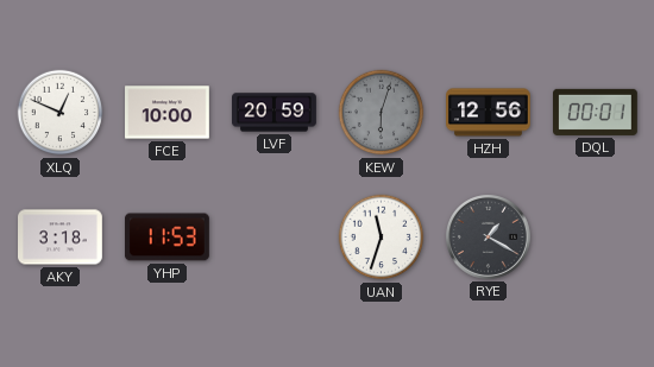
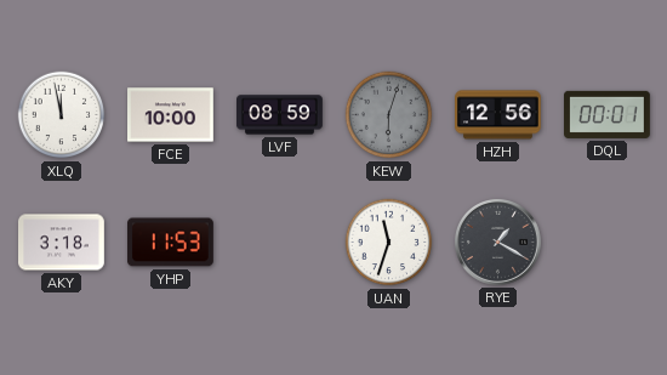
XLQ: 12:49 -> 11:58 (62, 115)
LVF: 20:59 -> 08:59 (280, 115)
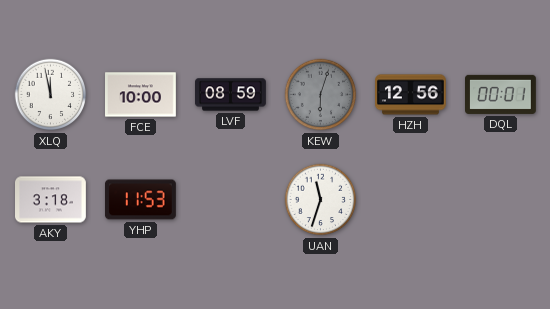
RYE: 1:20 -> none (498, 243)
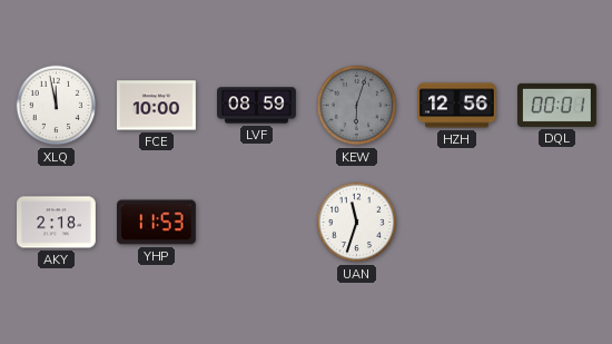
AKY: 3:18 -> 2:18 (57, 223)
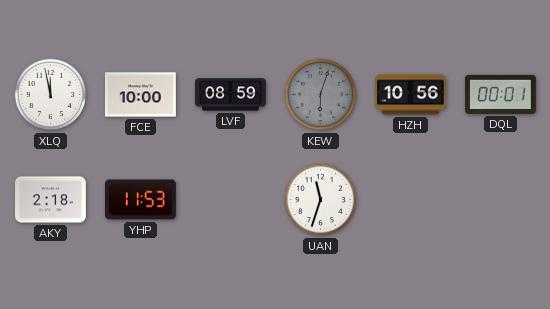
HZH: 12:56 -> 10:56 (411, 95)
